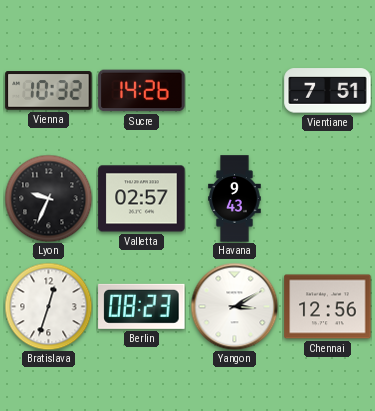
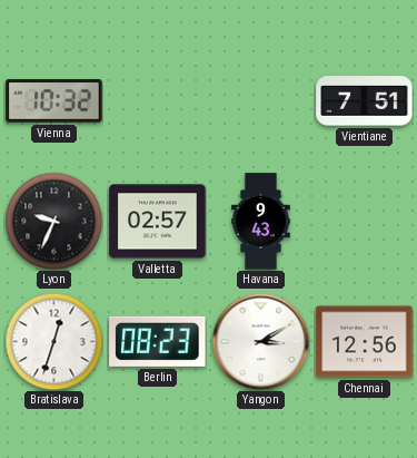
Sucre: 14:26 -> none (142, 91)
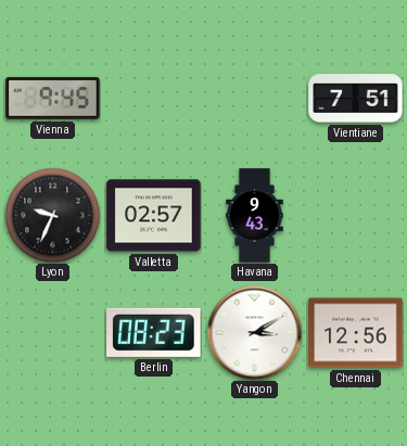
Vienna: 10:32 -> 9:45 (53, 99)
Bratislava: 12:33 -> none (53, 341)
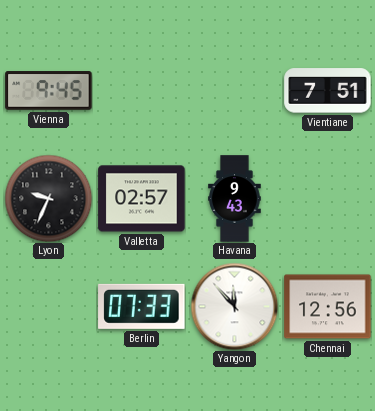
Berlin: 08:23 -> 07:33 (142, 306)
Yangon: 3:10 -> 11:53 (234, 306)
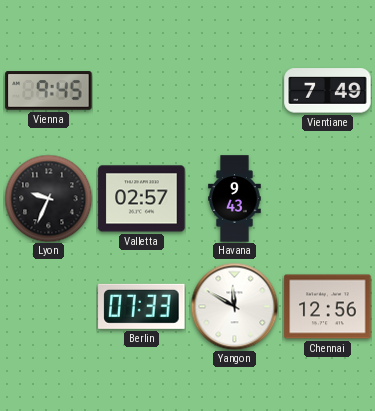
Vientiane: 7:51 -> 7:49 (328, 91)
Yangon: 11:53 -> 11:50 (234, 306)
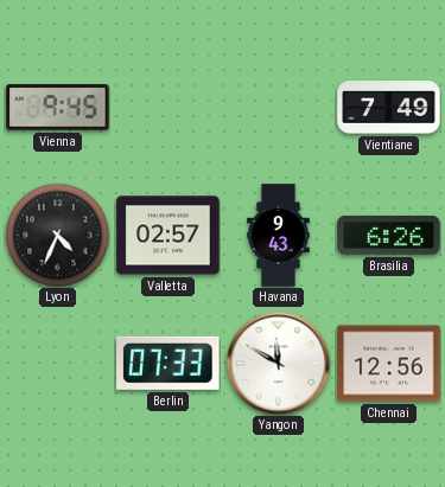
Lyon: 9:34 -> 4:34 (57, 235)
Brasilia: none -> 6:26 (389, 236)
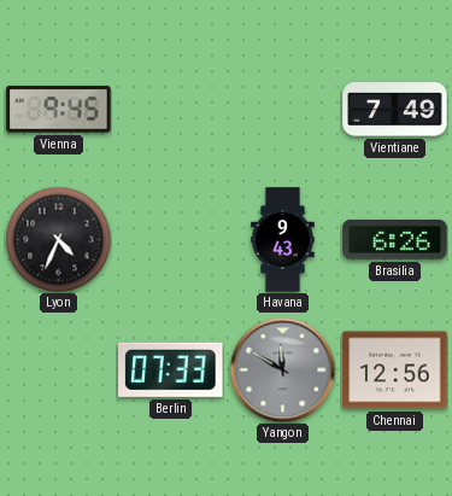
Valletta: 02:57 -> none (169, 236)
Yangon dial: white -> grey (282, 369)
